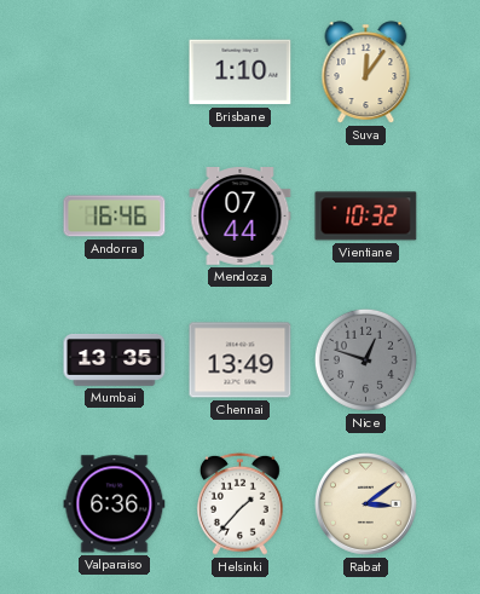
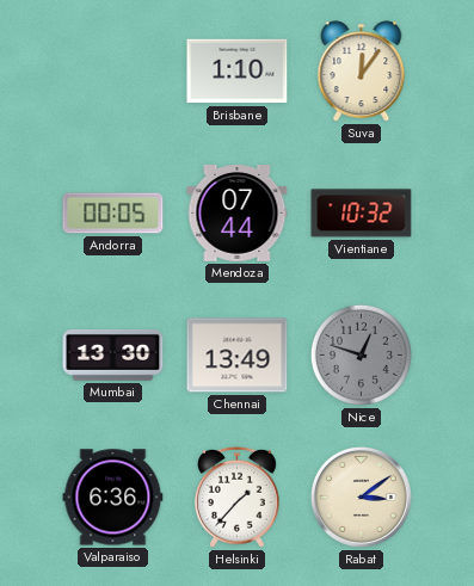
Andorra: 16:46 -> 00:05 (113, 214)
Mumbai: 13:35 -> 13:30 (113, 354)
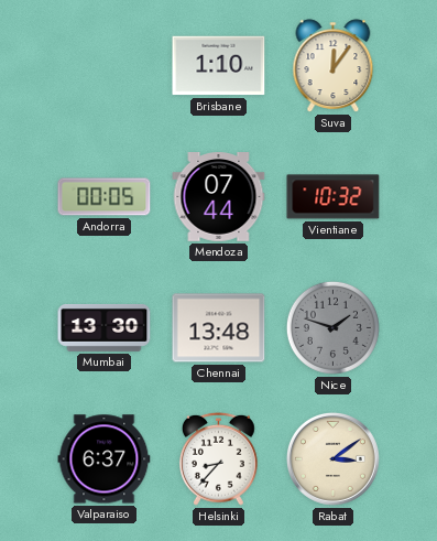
Chennai: 13:49 -> 13:48 (219, 328)
Nice: 12:48 -> 1:48 (332, 327)
Valparaiso: 6:36 -> 6:37 (105, 459)
Helsinki: 1:37 -> 8:37 (219, 458)
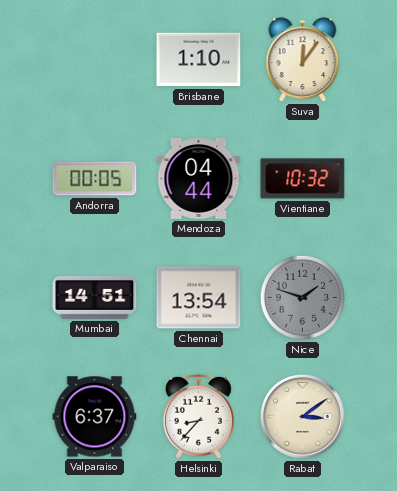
Mendoza: 07:44 -> 04:44 (199, 179)
Mumbai: 13:30 -> 14:51 (95, 297)
Chennai: 13:48 -> 13:54 (199, 298)
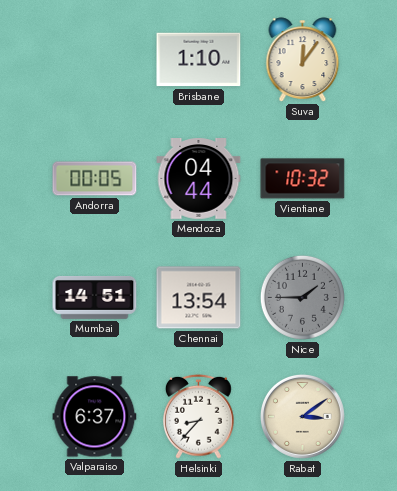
Nice: 1:48 -> 1:45 (302, 297)
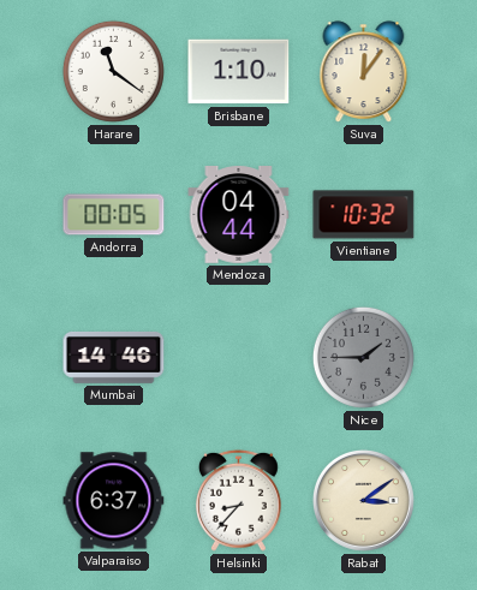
Harare: none -> 11:21 (113, 71)
Mumbai: 14:51 -> 14:46 (114, 357)
Chennai: 13:54 -> none (199, 298)
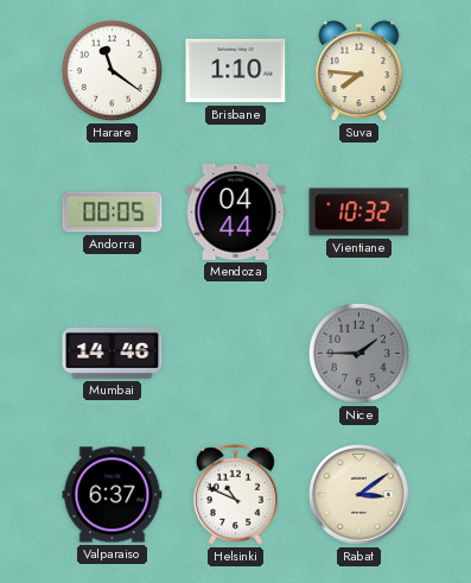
Suva: 12:06 -> 7:46 (359, 71)
Helsinki: 8:37 -> 10:49 (236, 494)
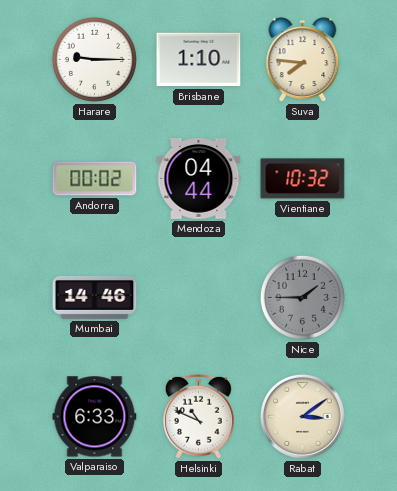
Harare: 11:21 -> 9:15 (94, 59)
Andorra: 00:05 -> 00:02 (95, 179)
Valparaiso: 6:37 -> 6:33 (95, 417)
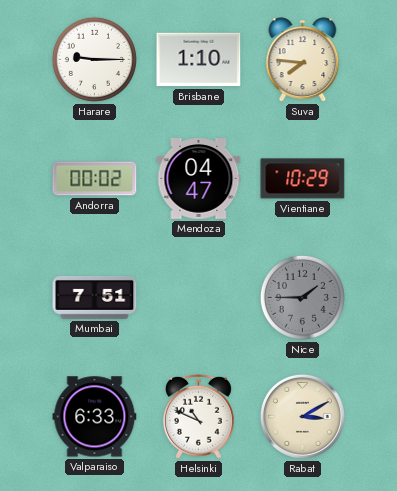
Mendoza: 04:44 -> 04:47 (199, 179)
Vientiane: 10:32 -> 10:29 (303, 179)
Mumbai: 14:46 -> 7:51 (95, 297)
Rabat: 3:09 -> 3:10 (302, 416)
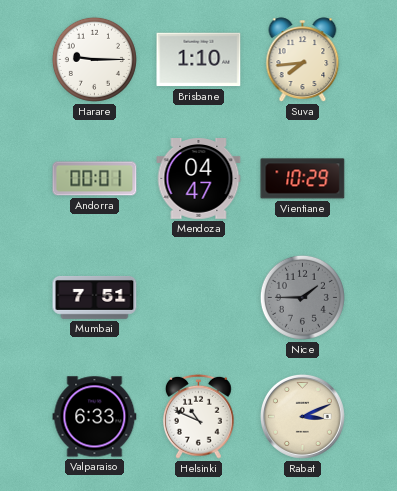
Suva: 7:46 -> 7:44 (303, 60)
Andorra: 00:02 -> 00:01 (95, 179)
Rabat: 3:10 -> 3:11 (302, 416)
